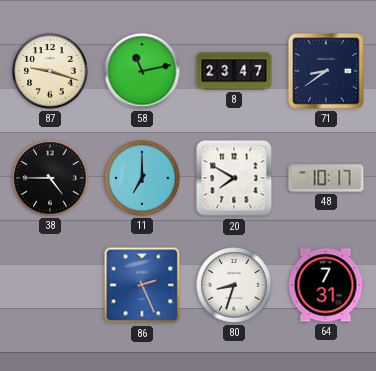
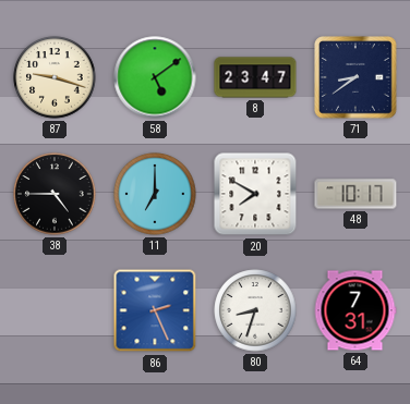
58: 11:13 -> 5:09 (155, 77)
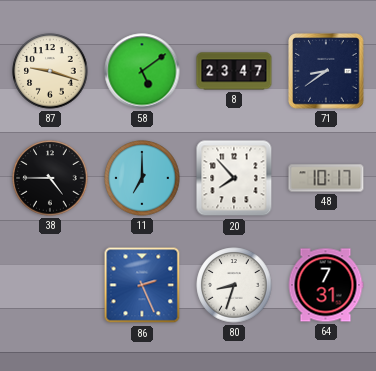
20: 7:50 -> 7:53 (234, 178)
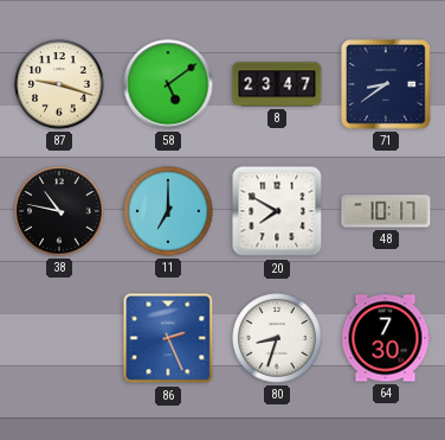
38: 4:45 -> 10:47 (59, 211)
20: 7:53 -> 7:50 (277, 211)
64: 7:31 -> 7:30 (386, 338)
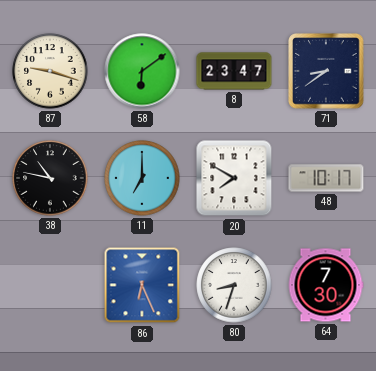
58: 5:09 -> 6:09 (142, 71)
86: 2:26 -> 6:26 (142, 285)
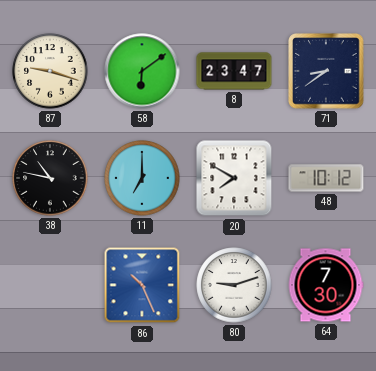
48: 10:17 -> 10:12 (326, 178)
86: 6:26 -> 10:26 (142, 285)
80: 8:33 -> 9:12 (234, 285)
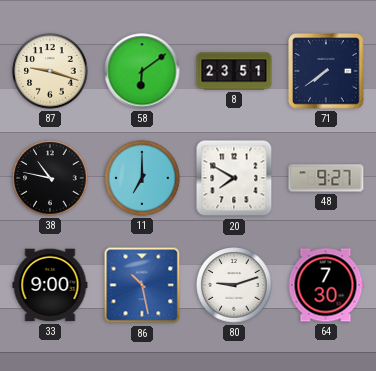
8: 23:47 -> 23:51 (234, 71)
71: 8:39 -> 7:39 (326, 71)
48: 10:12 -> 9:27 (326, 178)
33: none -> 9:00 (50, 285)
86: 10:26 -> 10:28 (142, 285)
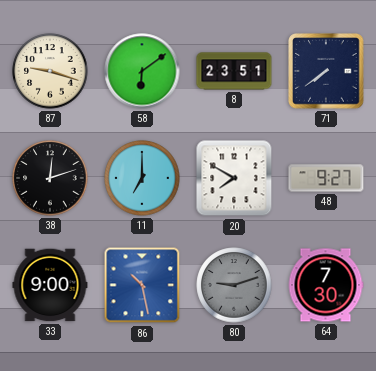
38: 10:47 -> 12:12 (50, 178)
80 dial: white -> grey (234, 285)
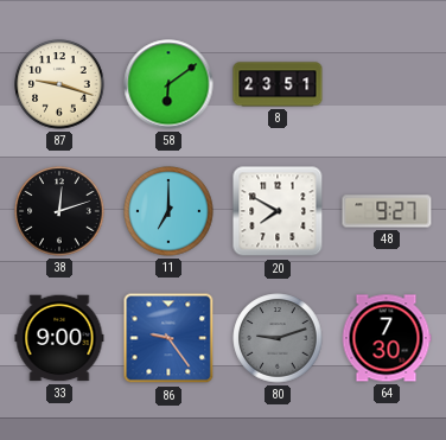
71: 7:39 -> none (326, 71)
86: 10:28 -> 9:24 (168, 338)
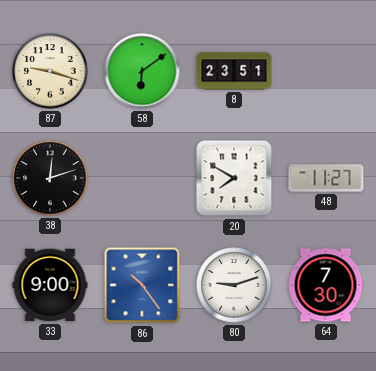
11: 7:00 -> none (168, 211)
48: 9:27 -> 11:27 (326, 178)
86: 9:24 -> 10:24 (142, 285)
80 dial: grey -> white (234, 285)
